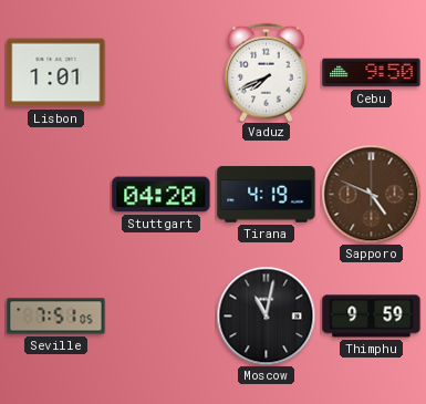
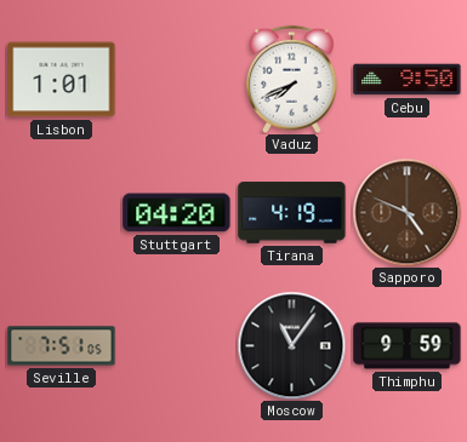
Moscow: 11:02 -> 11:06 (291, 345)
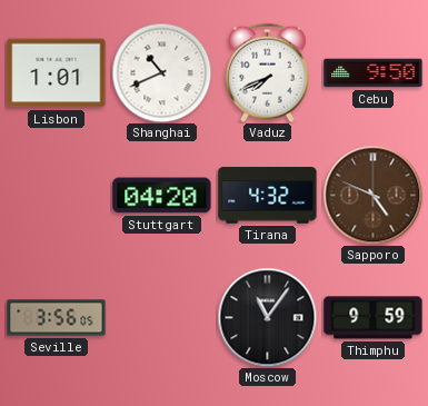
Shanghai: none -> 10:41 (161, 72)
Tirana: 4:19 -> 4:32 (268, 196)
Seville: 7:51 -> 3:56 (57, 318)
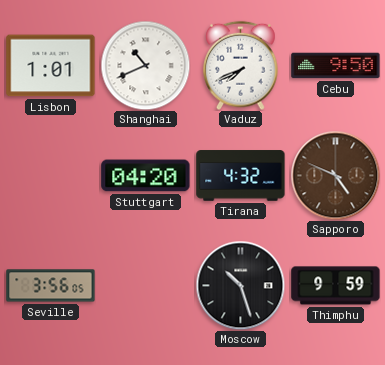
Moscow: 11:06 -> 10:27 (240, 285)
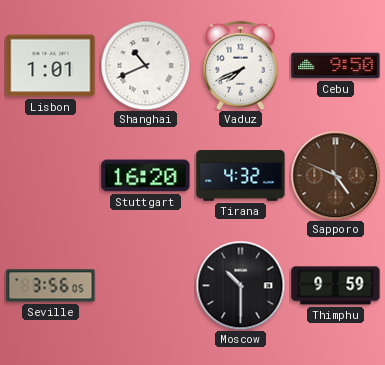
Stuttgart: 04:20 -> 16:20 (146, 176)
Moscow: 10:27 -> 10:30 (240, 285)
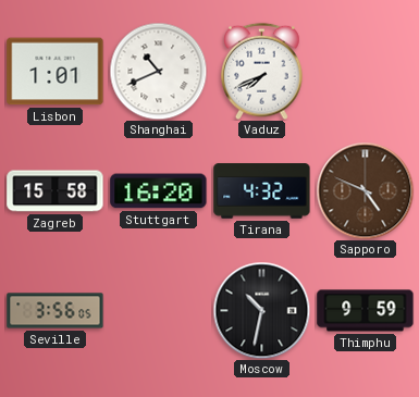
Cebu: 9:50 -> none (336, 66)
Zagreb: none -> 15:58 (56, 191)
Moscow: 10:30 -> 10:32 (261, 310)
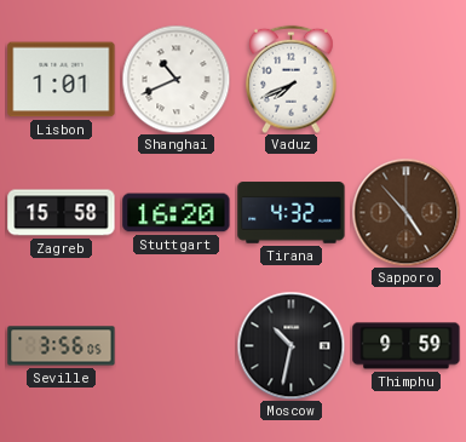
Sapporo: 4:49 -> 4:53 (405, 212)
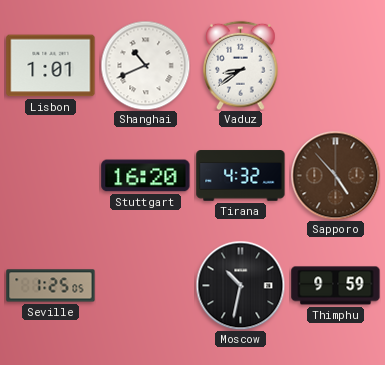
Vaduz: 7:41 -> 8:39 (241, 65)
Zagreb: 15:58 -> none (62, 213)
Seville: 3:56 -> 1:25 (51, 286)
